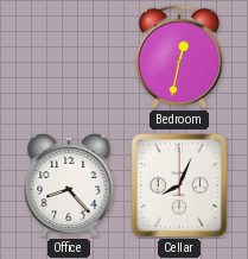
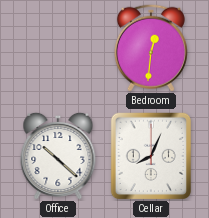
Bedroom: 12:32 -> 12:31 (151, 48)
Office: 8:23 -> 10:22 (58, 155)
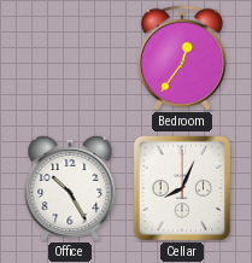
Bedroom: 12:31 -> 12:36 (182, 58)
Office: 10:22 -> 10:25 (70, 187)
